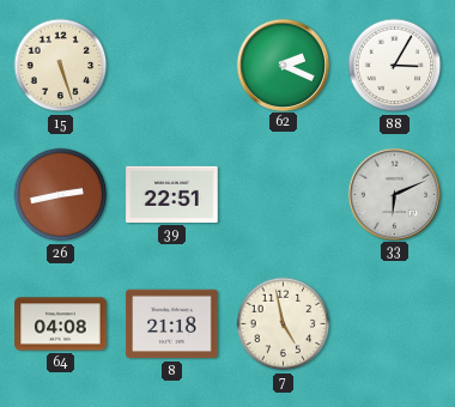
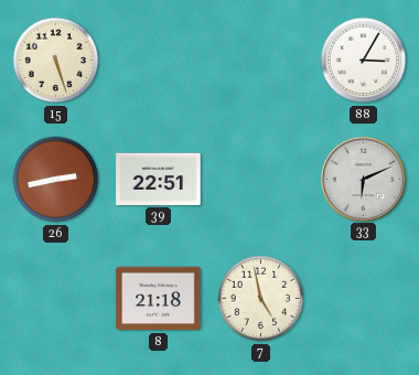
62: 2:19 -> none (283, 65)
64: 04:08 -> none (61, 324)
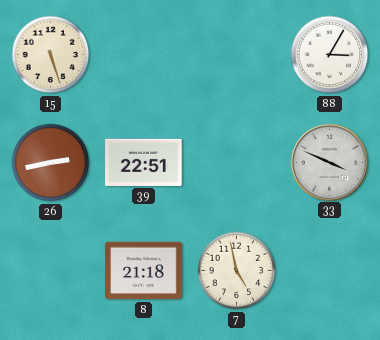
33: 6:11 -> 3:49 (329, 162)
